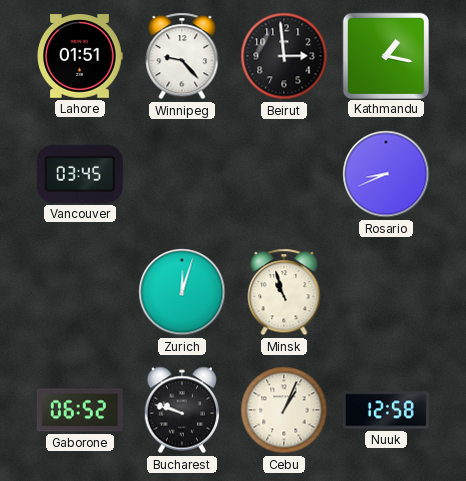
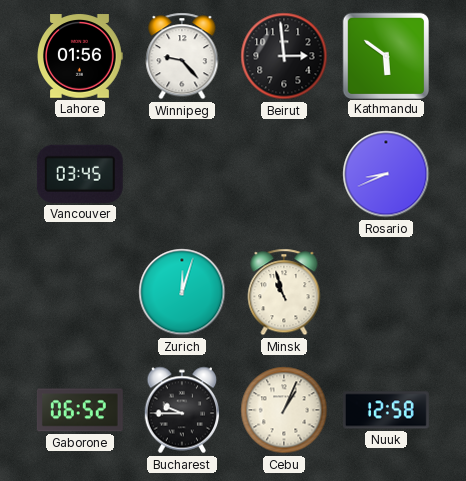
Lahore: 01:51 -> 01:56 (80, 56)
Kathmandu: 1:17 -> 5:51 (385, 55)
Bucharest: 9:48 -> 9:45 (182, 410)
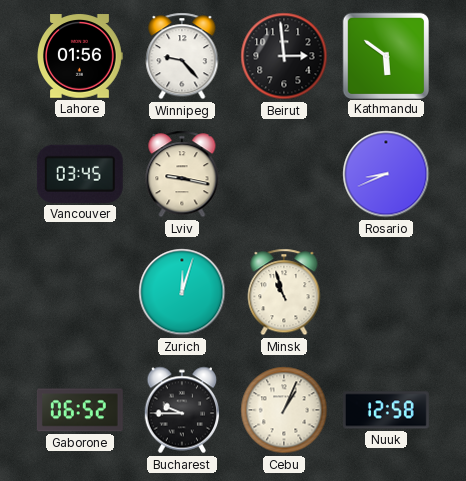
Lviv: none -> 9:17 (182, 174)
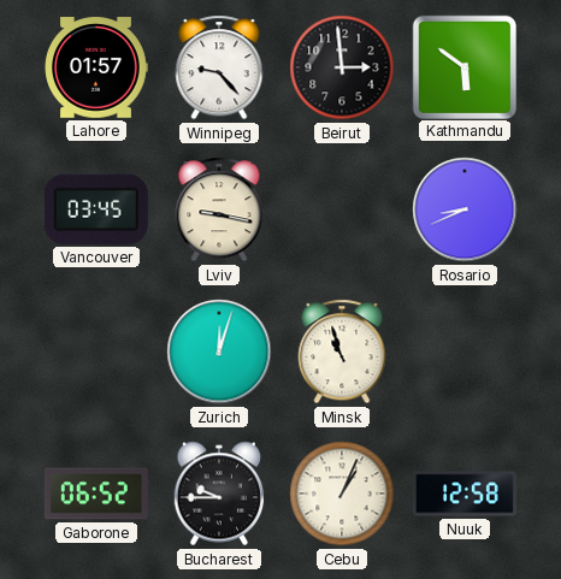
Lahore: 01:56 -> 01:57 (96, 67)
